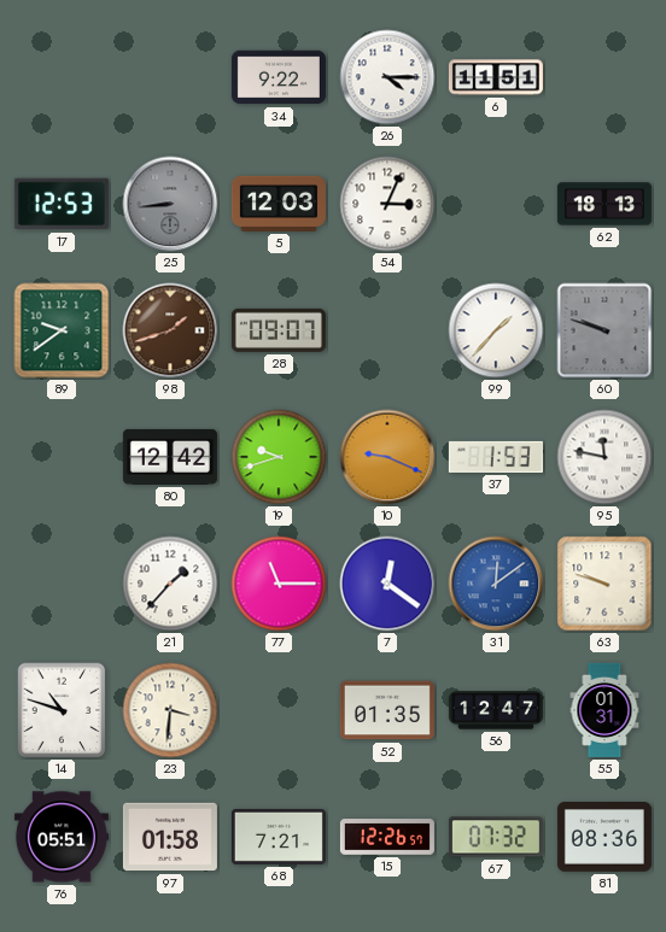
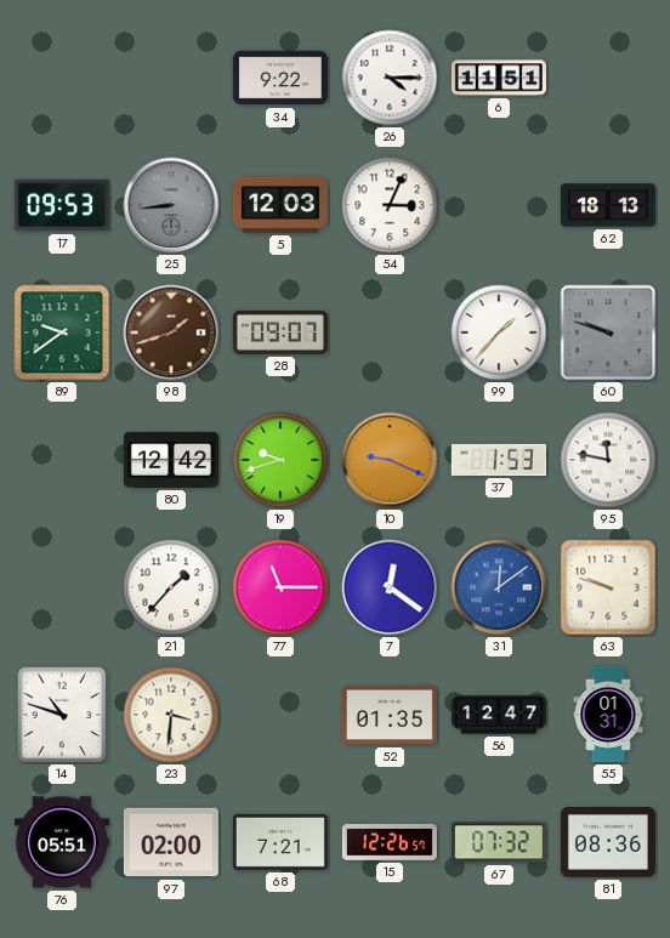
17: 12:53 -> 09:53 (62, 205)
97: 01:58 -> 02:00 (171, 842)
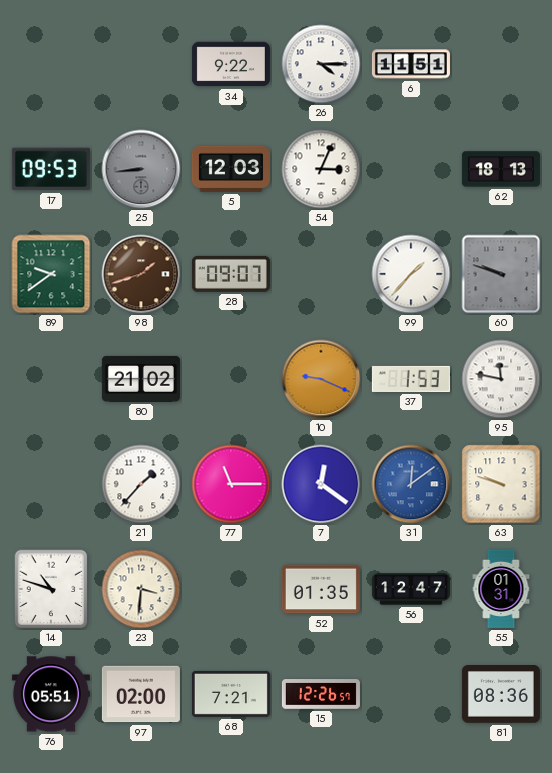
80: 12:42 -> 21:02 (141, 379)
19: 9:42 -> none (280, 460)
67: 07:32 -> none (499, 842)
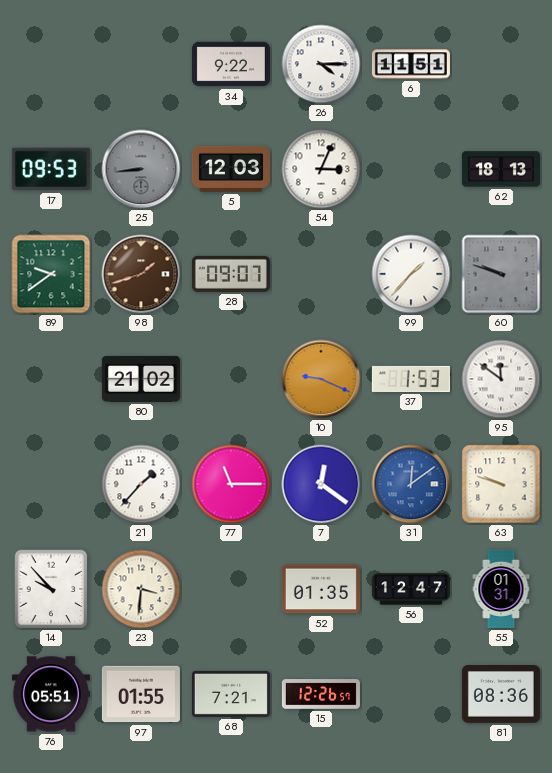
95: 11:47 -> 11:51 (501, 379)
14: 10:48 -> 9:53 (51, 589)
97: 02:00 -> 01:55 (141, 694)
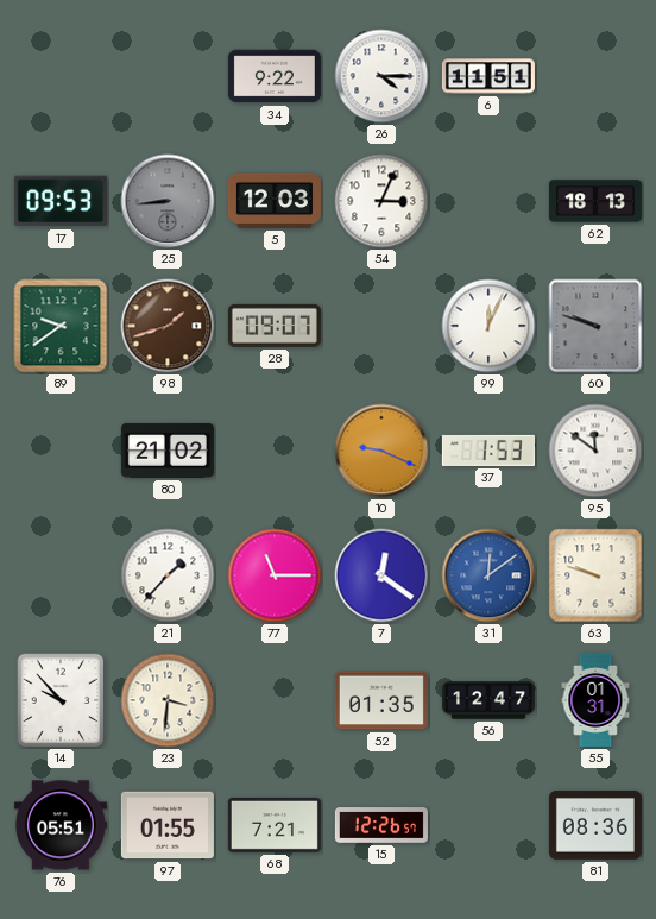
99: 1:37 -> 12:04 (488, 326)
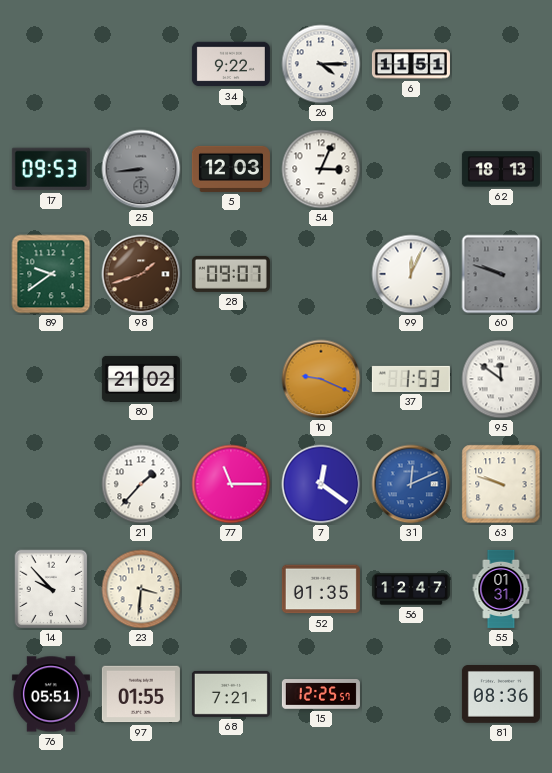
31: 12:09 -> 12:11 (411, 484)
15: 12:26 -> 12:25 (321, 694)
